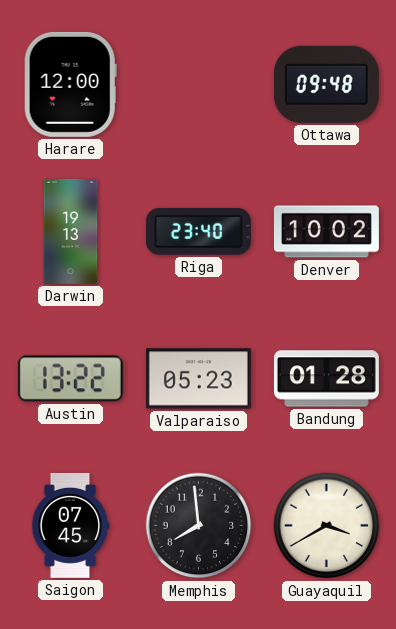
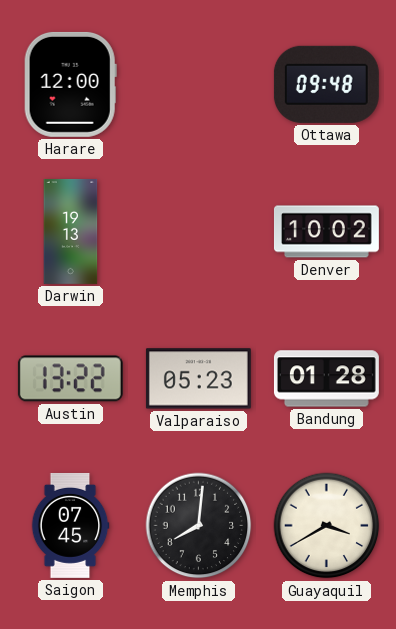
Riga: 23:40 -> none (198, 232)
Memphis: 7:59 -> 8:01 (199, 526)
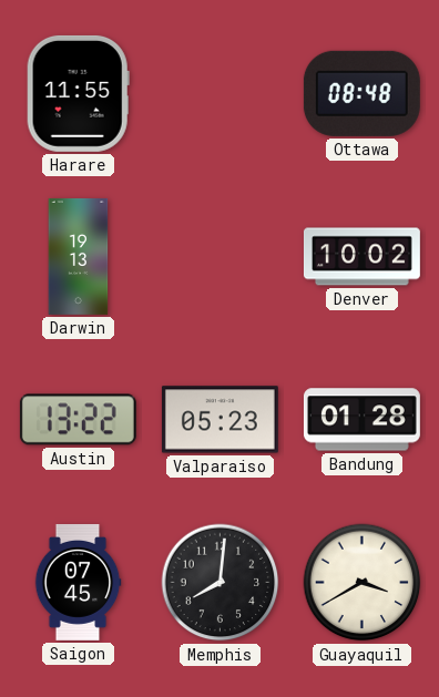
Harare: 12:00 -> 11:55 (78, 93)
Ottawa: 09:48 -> 08:48 (361, 93)
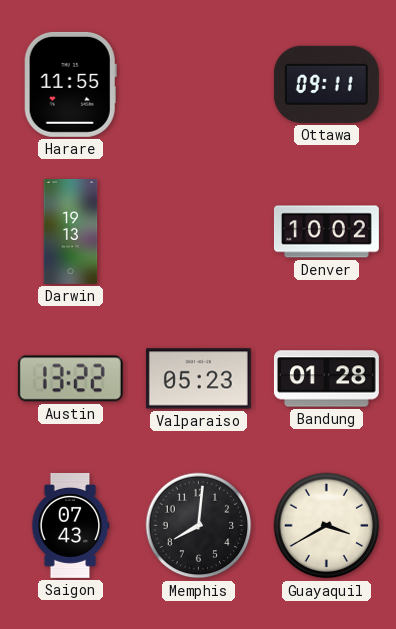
Ottawa: 08:48 -> 09:11 (326, 84)
Saigon: 07:45 -> 07:43 (70, 525)
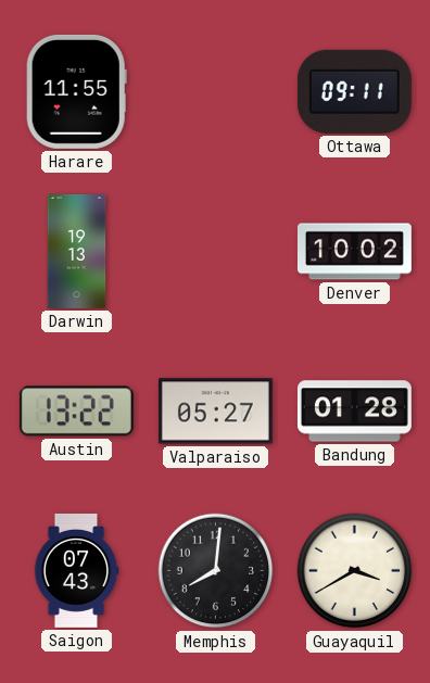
Valparaiso: 05:23 -> 05:27 (215, 412)
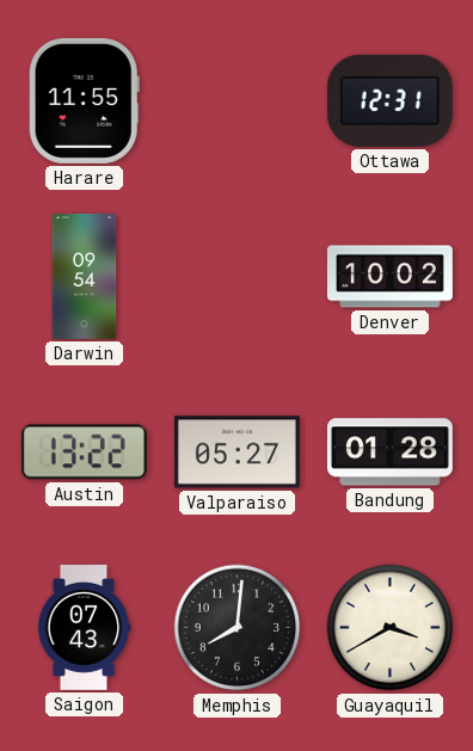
Ottawa: 09:11 -> 12:31 (389, 100)
Darwin: 19:13 -> 09:54 (85, 276)
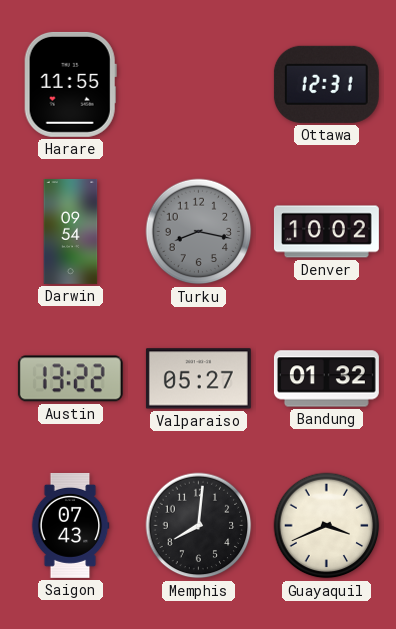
Turku: none -> 8:17 (199, 232)
Bandung: 01:28 -> 01:32 (326, 379)
Guayaquil: 3:40 -> 3:41 (327, 526)
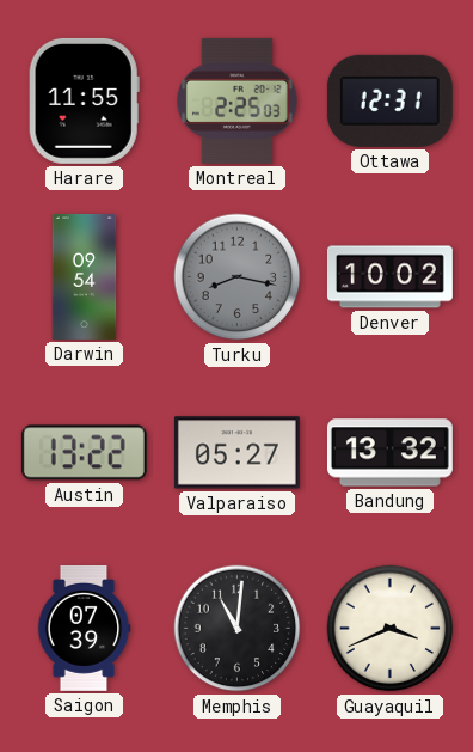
Montreal: none -> 2:25 (238, 100)
Bandung: 01:32 -> 13:32 (389, 453)
Saigon: 07:43 -> 07:39 (84, 628)
Memphis: 8:01 -> 11:01 (238, 629)
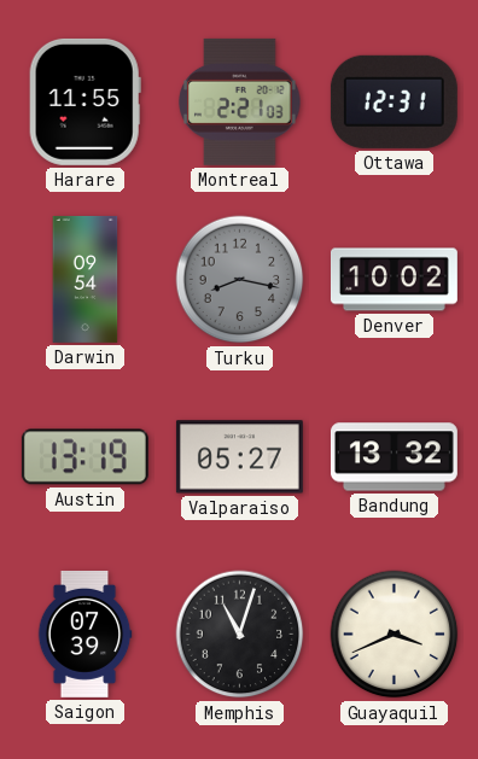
Montreal: 2:25 -> 2:21 (240, 101)
Austin: 13:22 -> 13:19 (84, 457)
Memphis: 11:01 -> 11:03 (240, 635)
